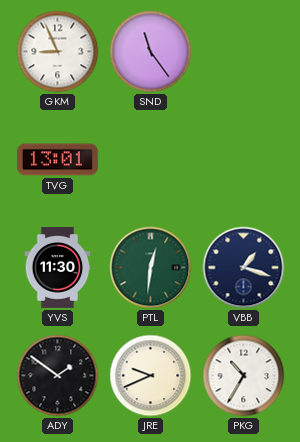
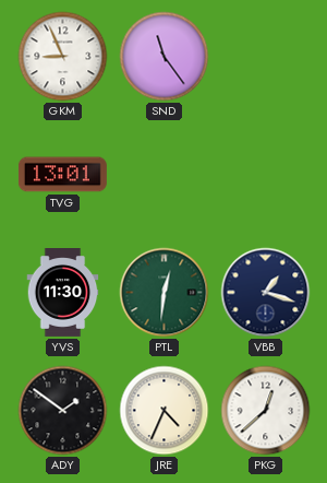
JRE: 9:41 -> 4:34 (165, 411)
PKG: 10:35 -> 12:38 (266, 411)
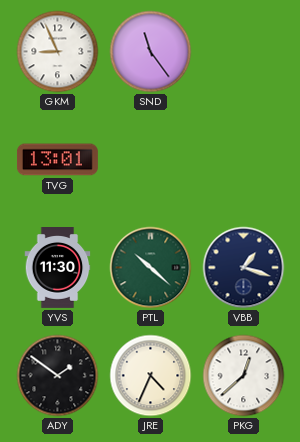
PTL: 12:31 -> 10:22 (151, 268)
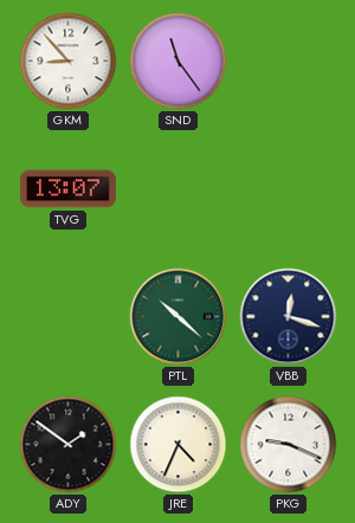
GKM: 8:56 -> 8:53 (69, 62)
TVG: 13:01 -> 13:07 (67, 189)
YVS: 11:30 -> none (58, 268)
VBB: 1:18 -> 12:18 (289, 317)
PKG: 12:38 -> 9:19 (289, 445)
